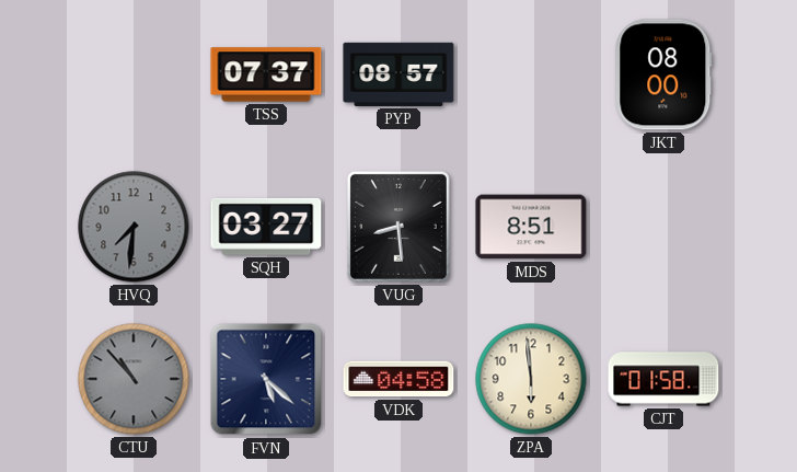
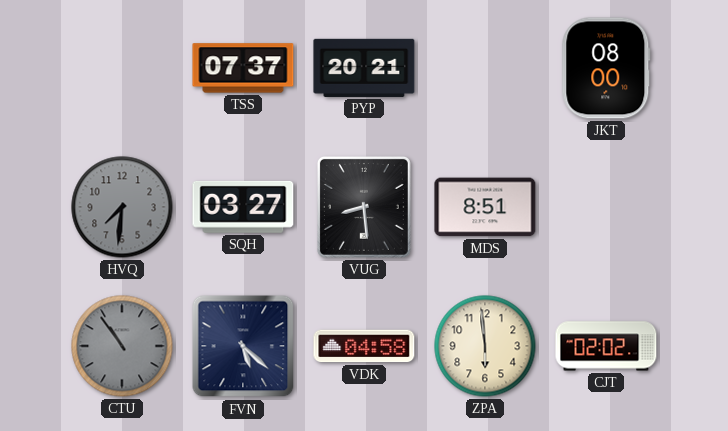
PYP: 08:57 -> 20:21 (364, 68)
CTU: 10:53 -> 10:54 (122, 346)
CJT: 01:58 -> 02:02 (606, 346)
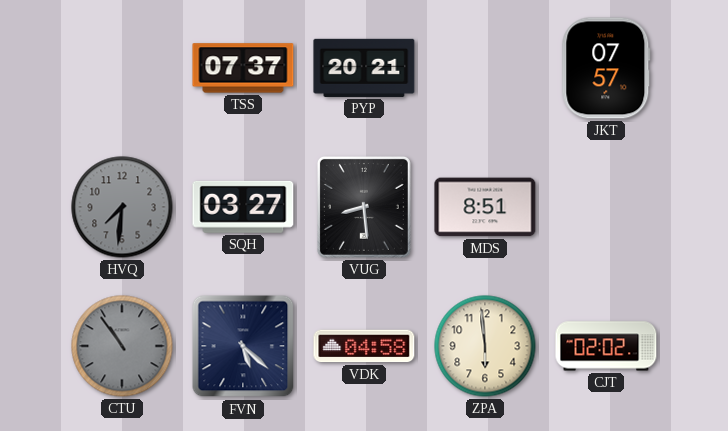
JKT: 08:00 -> 07:57 (606, 68)
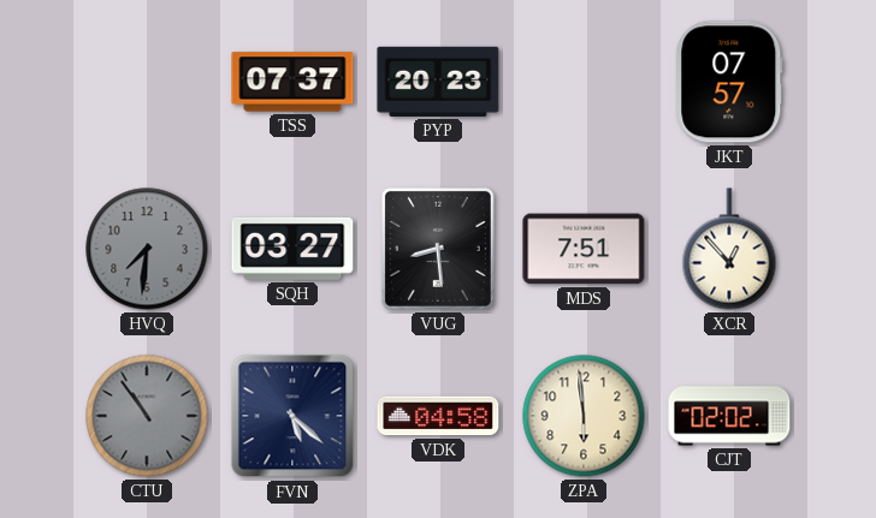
PYP: 20:21 -> 20:23 (438, 82)
MDS: 8:51 -> 7:51 (584, 249)
XCR: none -> 12:53 (729, 249)
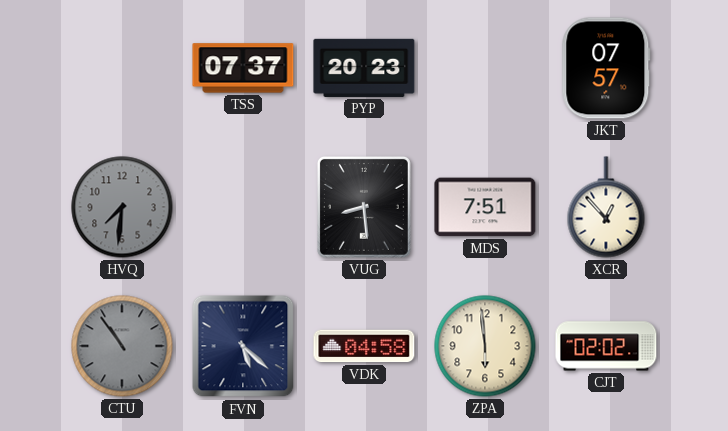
SQH: 03:27 -> none (292, 249)
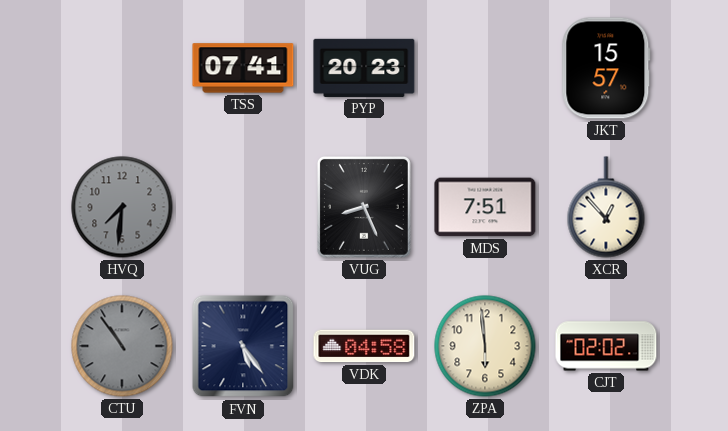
TSS: 07:37 -> 07:41 (243, 68)
JKT: 07:57 -> 15:57 (606, 68)
VUG: 8:29 -> 8:26 (364, 207)
FVN: 5:22 -> 5:24 (243, 346)
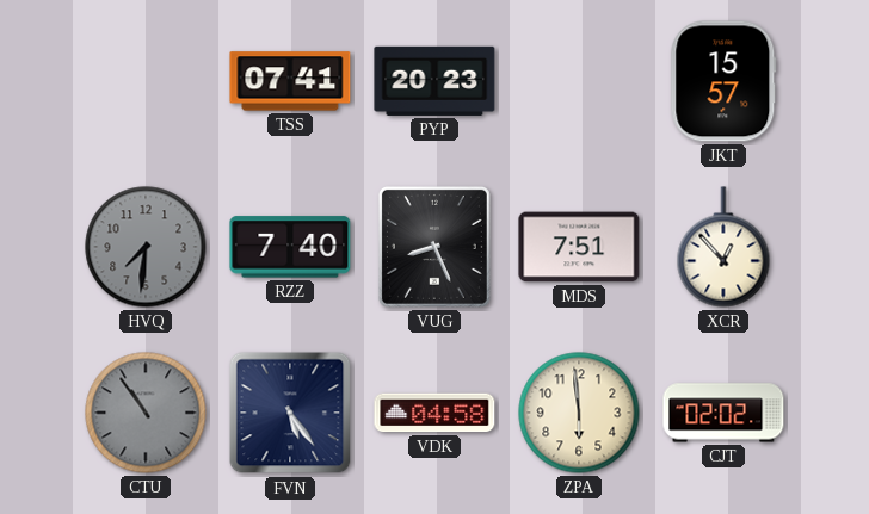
RZZ: none -> 7:40 (290, 247)
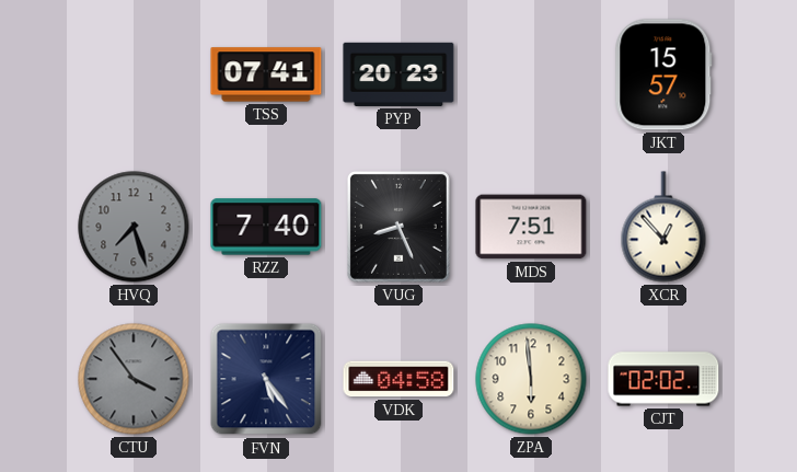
HVQ: 7:31 -> 7:27 (134, 227)
CTU: 10:54 -> 3:54 (134, 379)
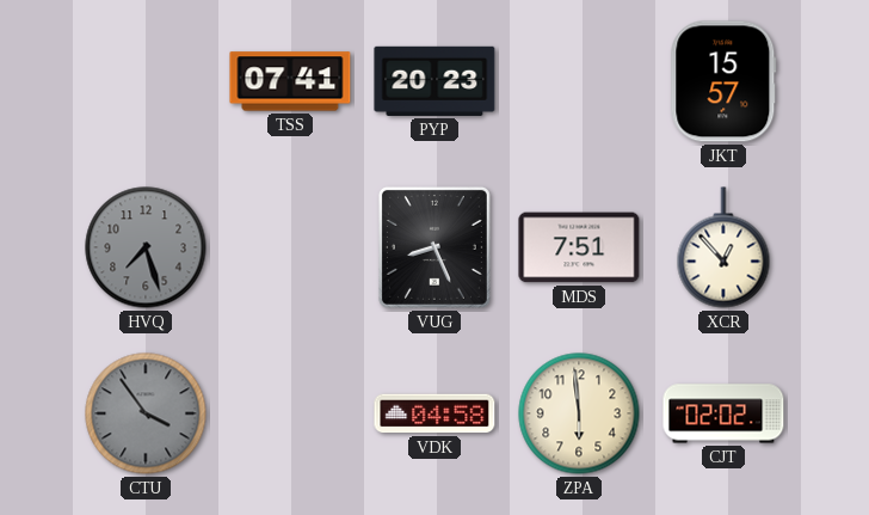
RZZ: 7:40 -> none (266, 227)
FVN: 5:24 -> none (266, 379)
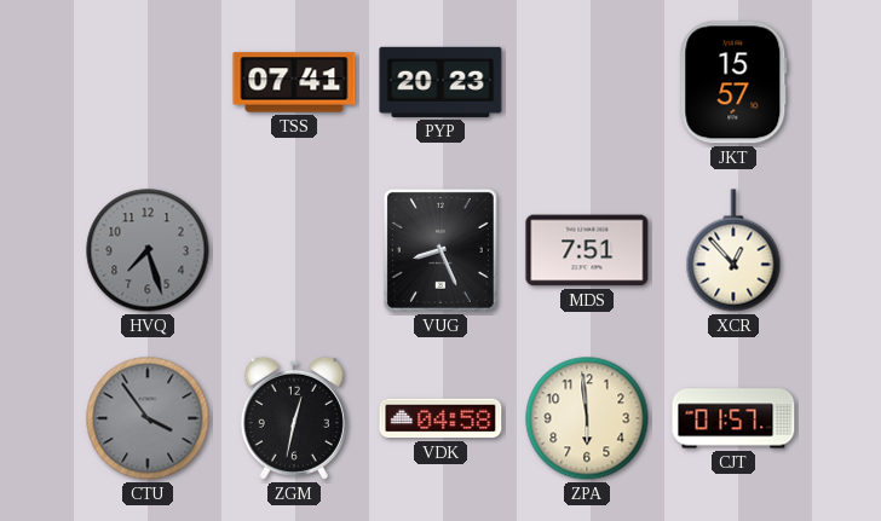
ZGM: none -> 12:32 (294, 418)
CJT: 02:02 -> 01:57 (733, 418)
